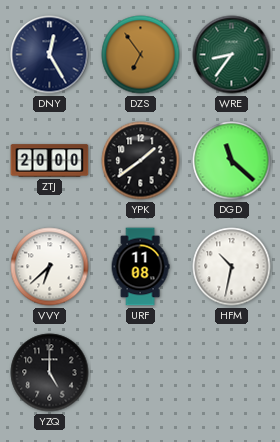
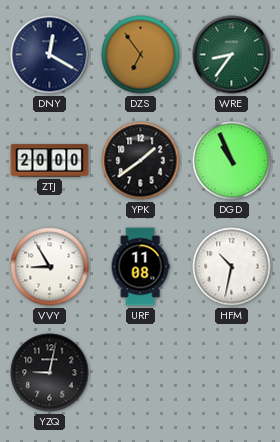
DNY: 12:25 -> 12:20 (50, 55)
DGD: 11:22 -> 10:56 (232, 161)
VVY: 6:38 -> 8:55 (50, 267)
YZQ: 5:00 -> 9:02 (50, 373)
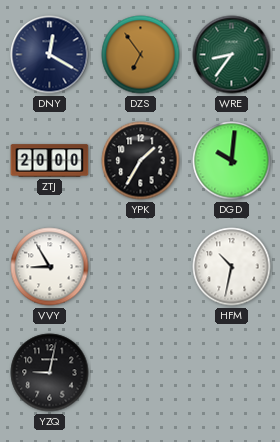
YPK: 1:39 -> 1:35 (141, 161)
DGD: 10:56 -> 10:01 (232, 161)
URF: 11:08 -> none (140, 267)
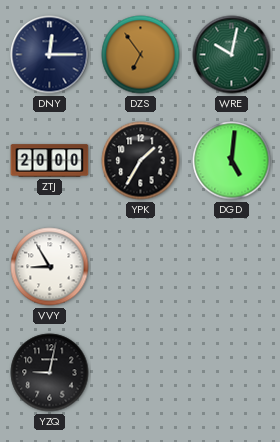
DNY: 12:20 -> 12:15 (50, 55)
WRE: 8:36 -> 10:02 (232, 55)
DGD: 10:01 -> 5:01 (232, 161)
HFM: 10:32 -> none (232, 267)
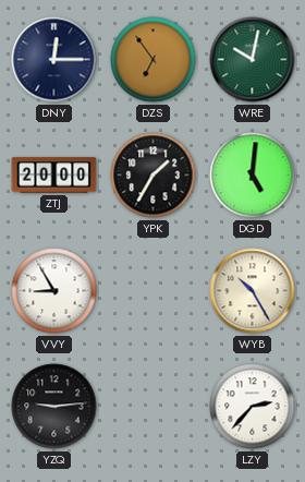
WYB: none -> 10:25 (253, 291)
YZQ: 9:02 -> 9:14 (54, 407)
LZY: none -> 2:37 (253, 407)
